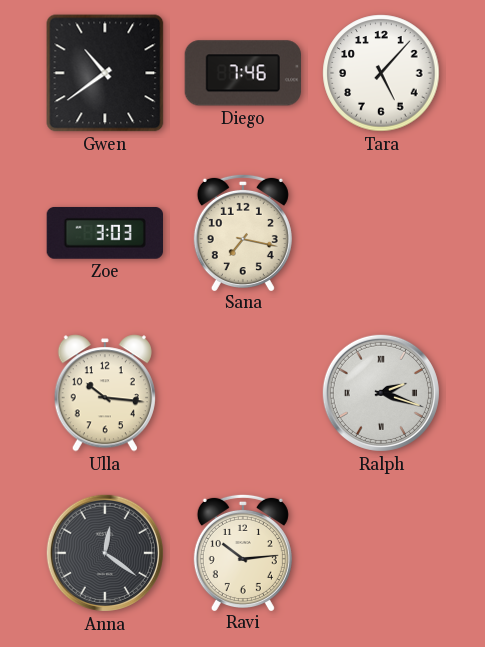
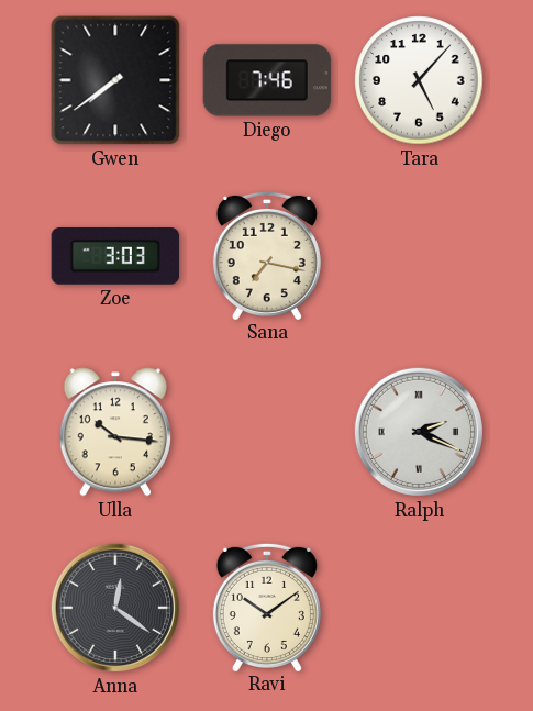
Gwen: 10:39 -> 7:39 (115, 80)
Ralph: 2:18 -> 2:19 (419, 432)
Ravi: 10:14 -> 10:09 (267, 607)
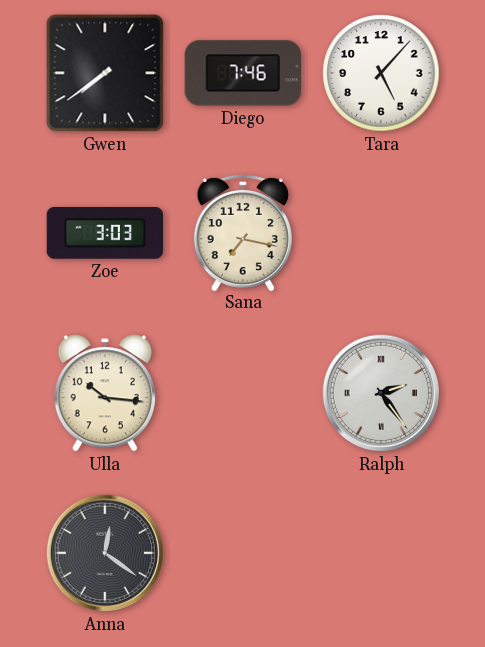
Ralph: 2:19 -> 2:24 (381, 393)
Ravi: 10:09 -> none (267, 607)
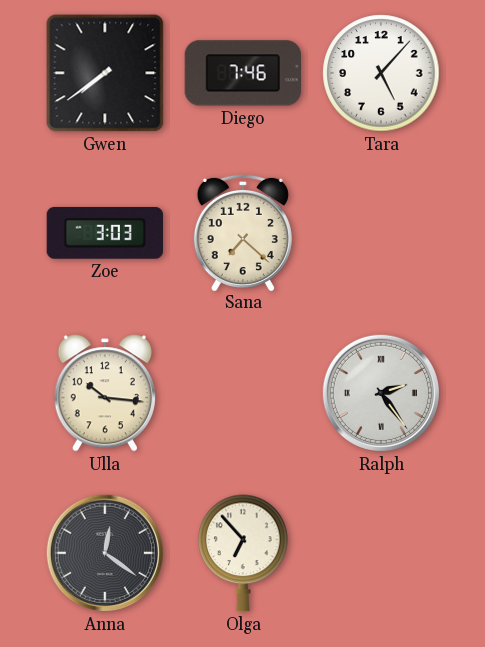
Sana: 7:17 -> 7:22 (243, 232)
Olga: none -> 6:53 (243, 553)
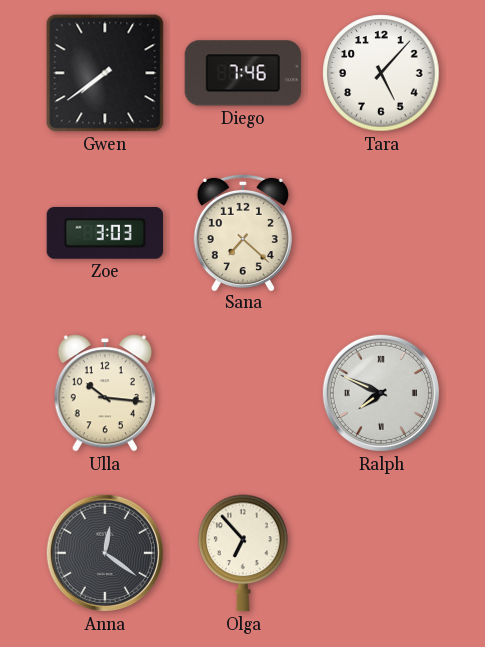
Ralph: 2:24 -> 7:49 (381, 393)
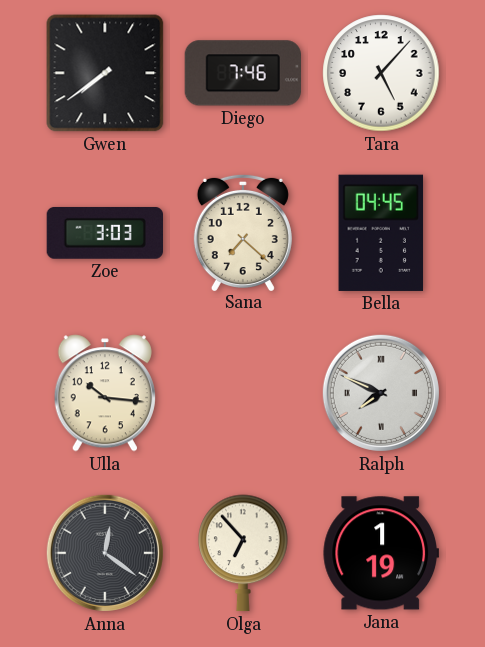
Bella: none -> 04:45 (381, 233)
Jana: none -> 1:19 (380, 553)
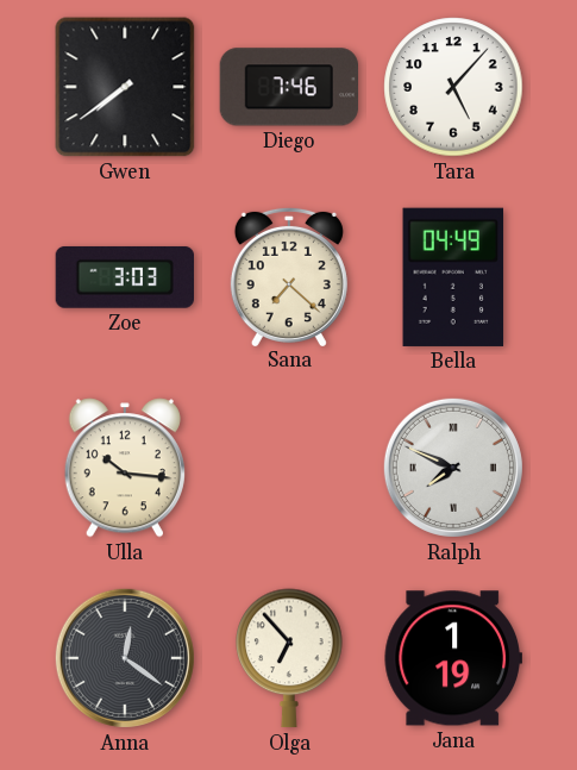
Bella: 04:45 -> 04:49 (453, 277)
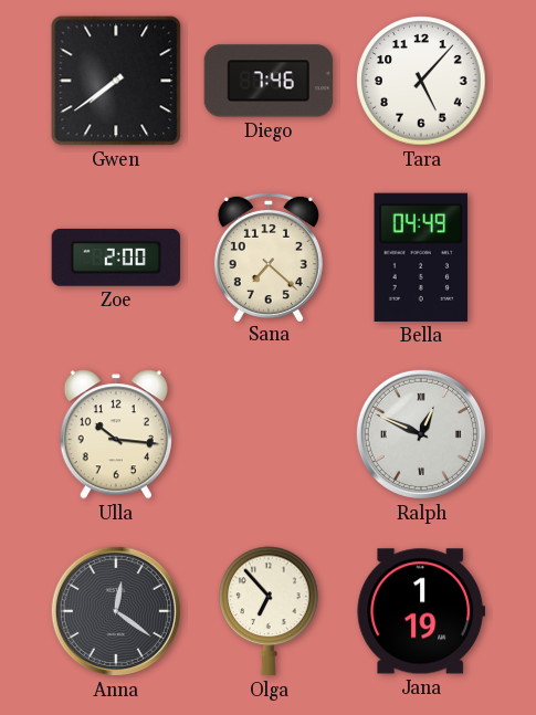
Zoe: 3:03 -> 2:00 (115, 257)
Ralph: 7:49 -> 12:49 (421, 434)
